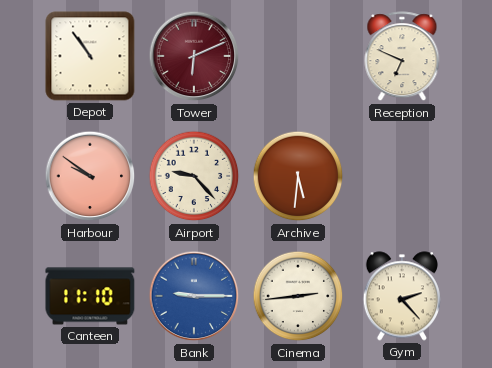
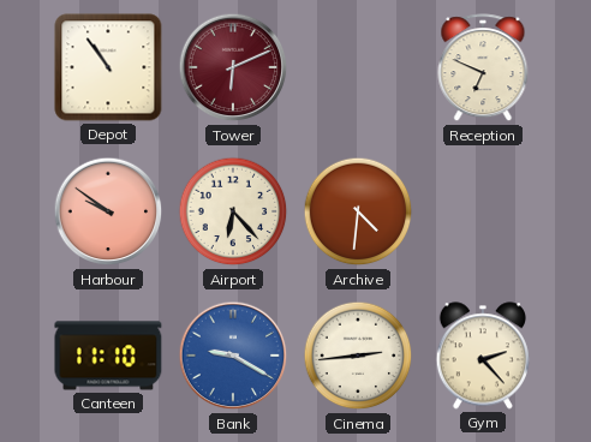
Airport: 9:23 -> 6:23 (233, 211)
Archive: 5:31 -> 4:31 (358, 211)
Bank: 9:15 -> 9:20 (233, 356)
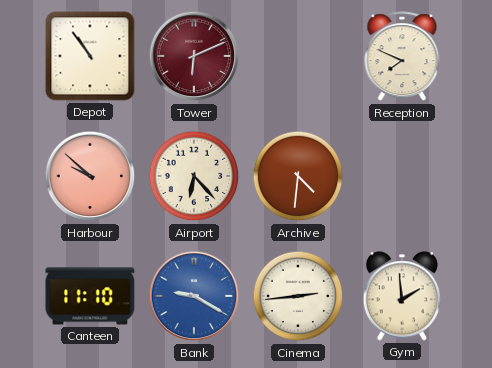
Reception: 6:49 -> 7:49 (402, 57)
Harbour: 9:51 -> 9:52 (90, 176)
Gym: 2:23 -> 1:59 (402, 296)
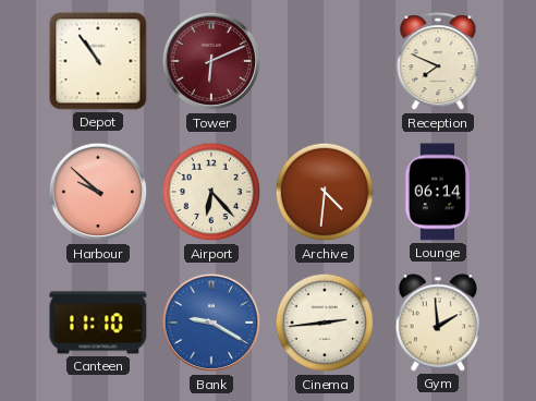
Lounge: none -> 06:14 (438, 192)
